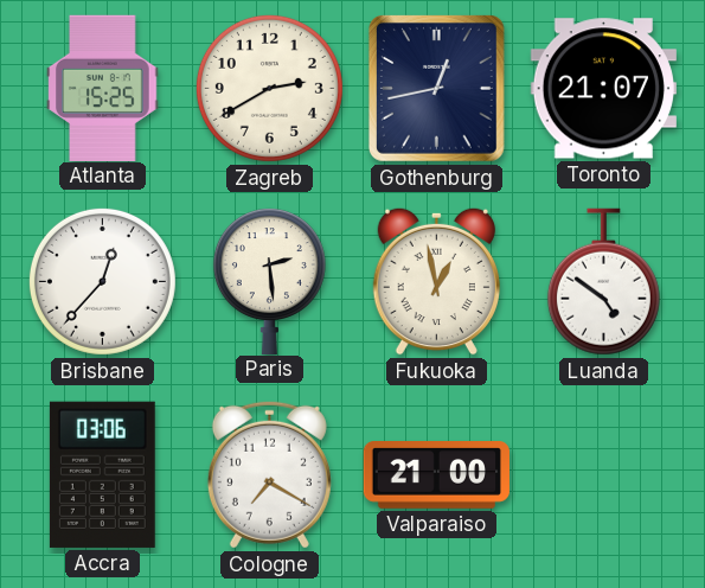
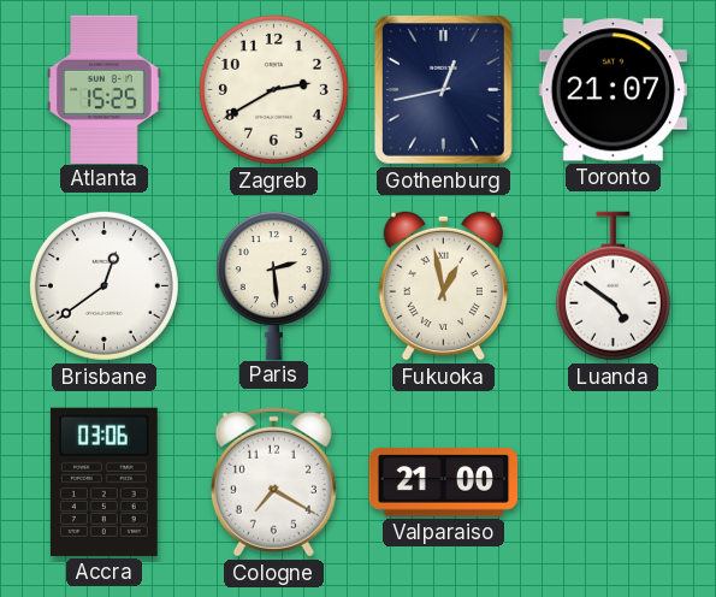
Brisbane: 12:37 -> 12:39 (103, 285)
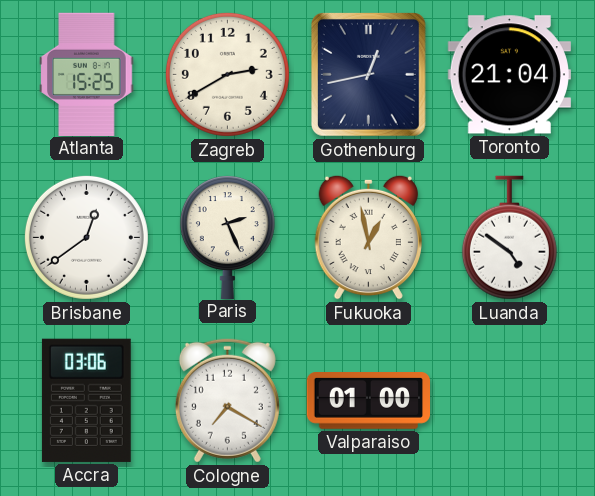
Toronto: 21:07 -> 21:04 (509, 75)
Paris: 2:29 -> 2:26 (227, 237)
Valparaiso: 21:00 -> 01:00 (369, 401)
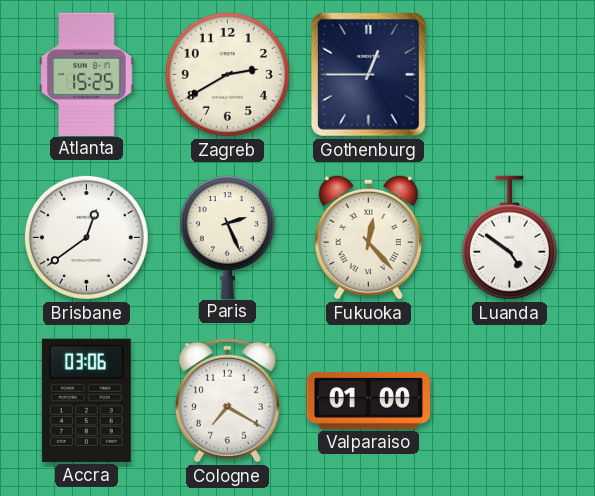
Gothenburg: 12:43 -> 12:45 (368, 75)
Toronto: 21:04 -> none (509, 75)
Fukuoka: 12:58 -> 12:23 (368, 237)
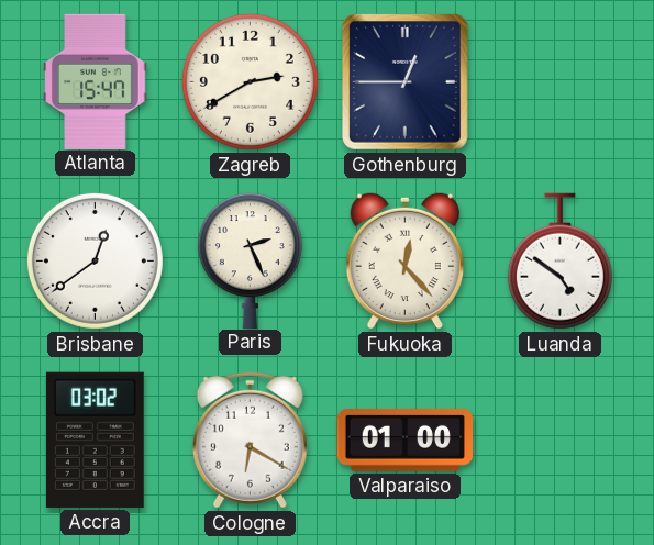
Atlanta: 15:25 -> 15:47 (96, 81)
Accra: 03:06 -> 03:02 (95, 440)
Cologne: 7:20 -> 6:20 (250, 440)
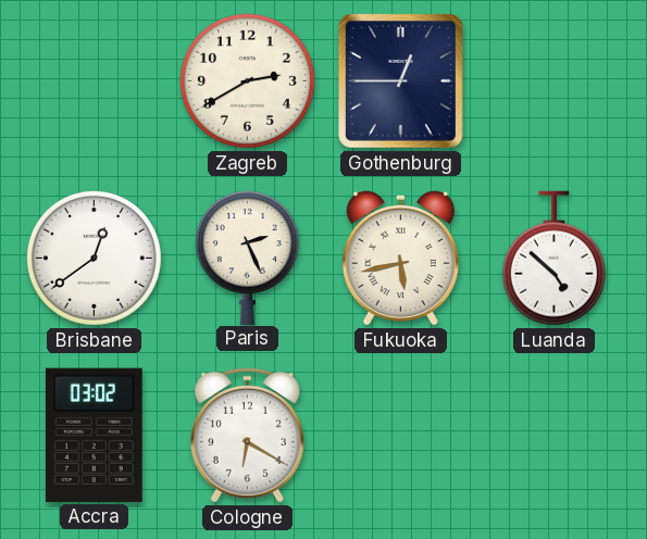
Atlanta: 15:47 -> none (96, 81)
Fukuoka: 12:23 -> 5:43 (400, 258)
Luanda: 4:51 -> 4:52 (553, 259)
Valparaiso: 01:00 -> none (406, 441)
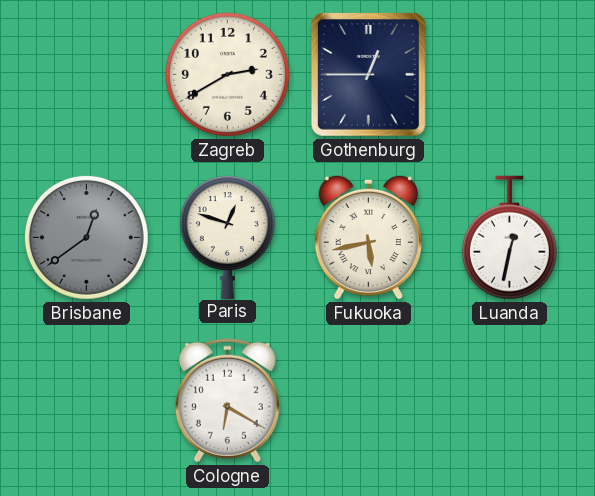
Brisbane dial: white -> grey (86, 237)
Paris: 2:26 -> 12:48 (227, 237)
Luanda: 4:52 -> 12:32 (509, 238)
Accra: 03:02 -> none (94, 435)
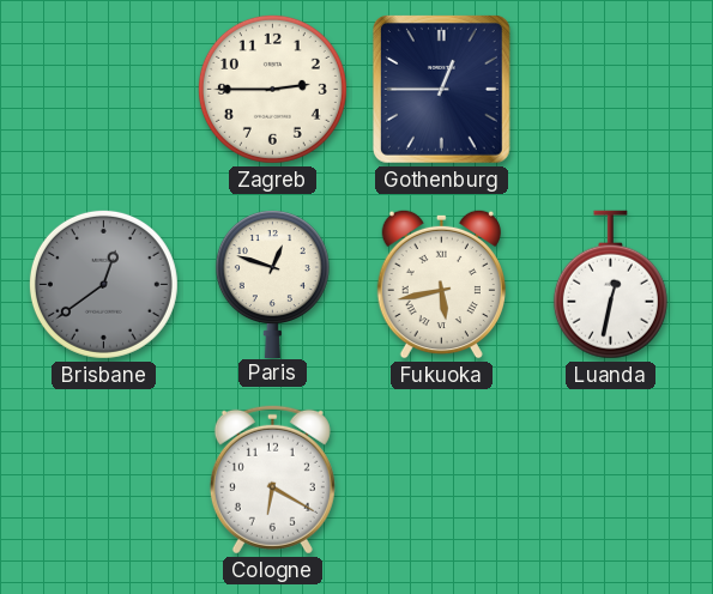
Zagreb: 2:40 -> 2:45 (272, 89)
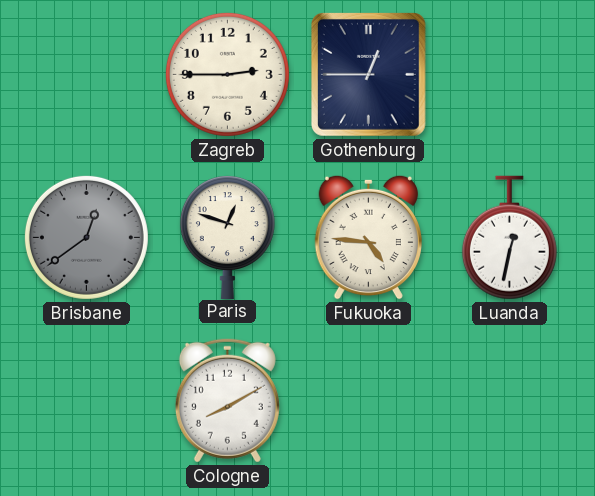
Fukuoka: 5:43 -> 4:46 (368, 237)
Cologne: 6:20 -> 8:10 (227, 400)
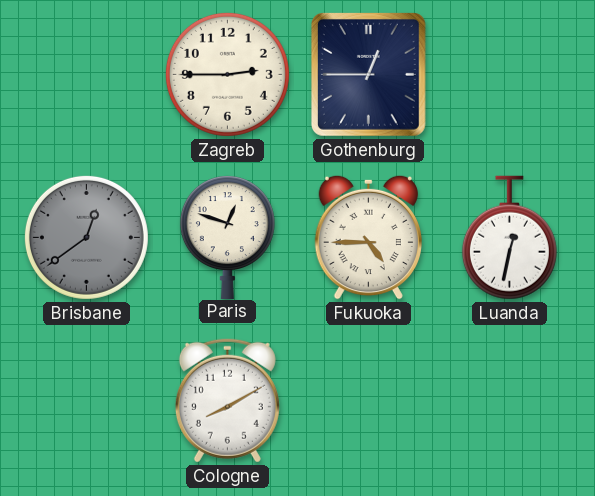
Fukuoka: 4:46 -> 4:45 (368, 237)
